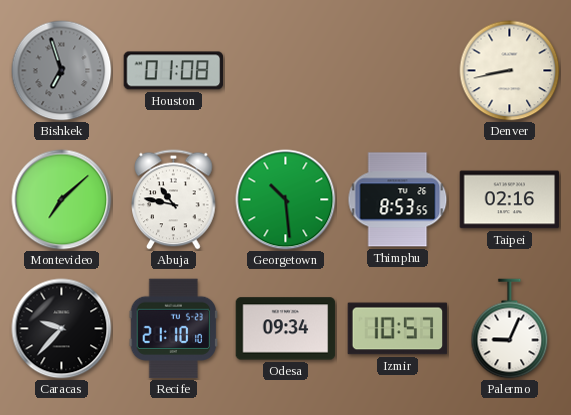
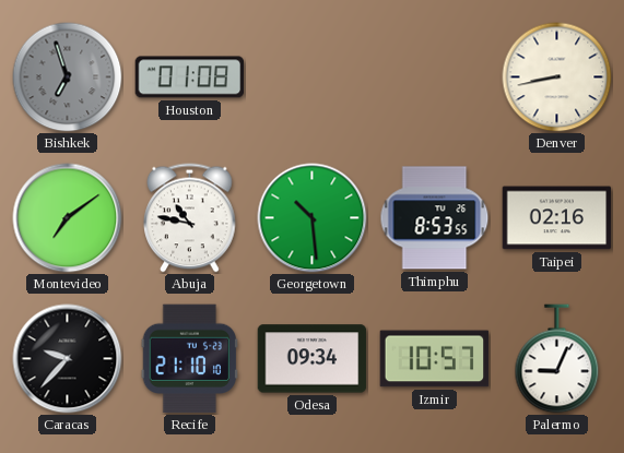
Montevideo: 7:08 -> 7:09 (68, 218)
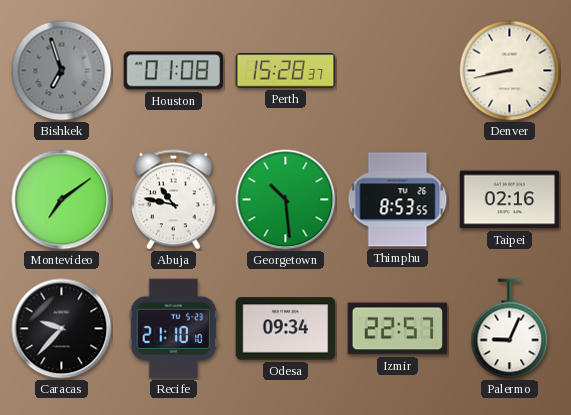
Perth: none -> 15:28 (286, 71)
Izmir: 10:57 -> 22:57 (398, 329)
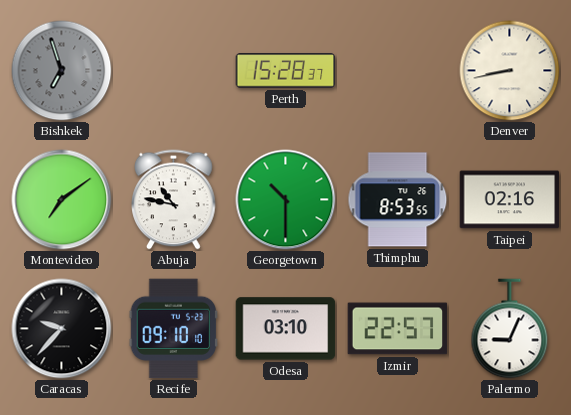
Houston: 01:08 -> none (174, 71)
Georgetown: 10:29 -> 10:30 (286, 200)
Recife: 21:10 -> 09:10 (174, 329)
Odesa: 09:34 -> 03:10 (286, 329)
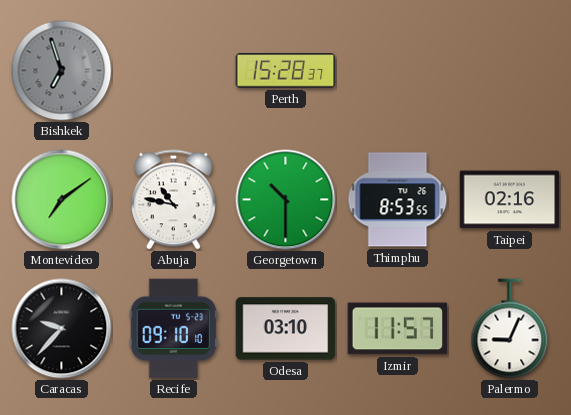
Denver: 8:43 -> none (510, 71)
Izmir: 22:57 -> 11:57 (398, 329)
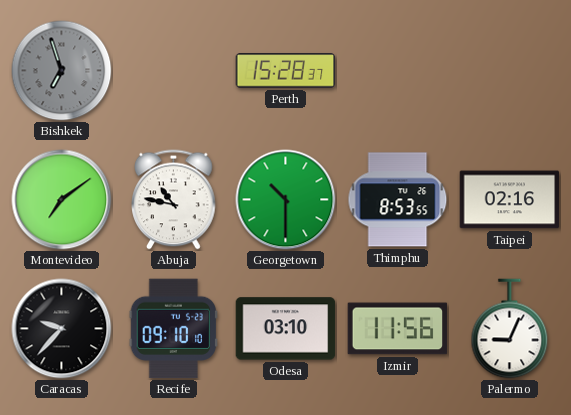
Izmir: 11:57 -> 11:56 (398, 329)
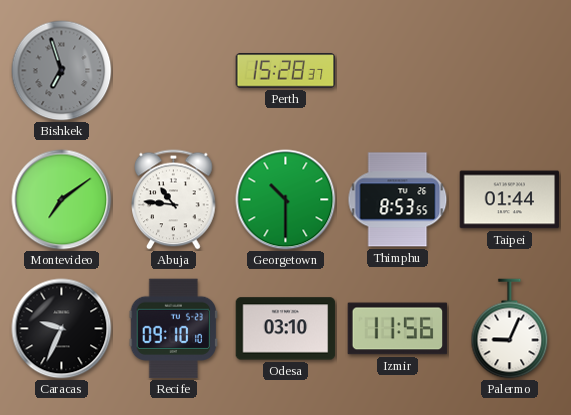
Abuja: 10:47 -> 10:46 (174, 200)
Taipei: 02:16 -> 01:44 (510, 200)
Caracas: 9:37 -> 9:34 (62, 329)
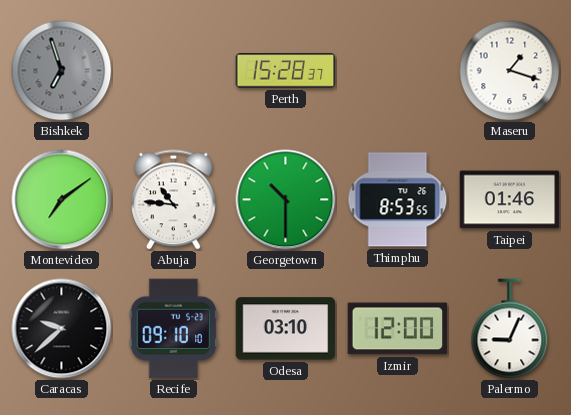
Maseru: none -> 1:18 (510, 71)
Taipei: 01:44 -> 01:46 (510, 200)
Caracas: 9:34 -> 9:38 (62, 329)
Izmir: 11:56 -> 12:00 (398, 329)
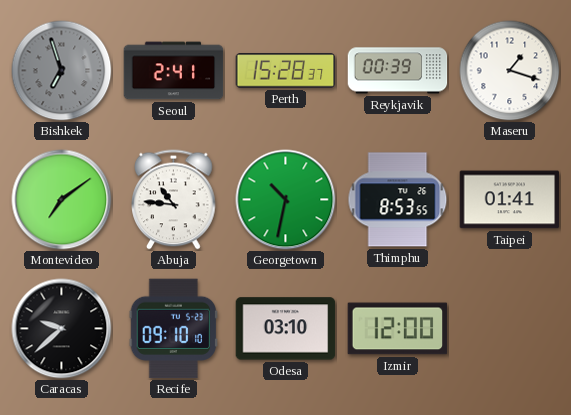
Seoul: none -> 2:41 (174, 71)
Reykjavik: none -> 00:39 (398, 71)
Georgetown: 10:30 -> 10:32 (286, 200)
Taipei: 01:46 -> 01:41 (510, 200)
Palermo: 9:04 -> none (510, 329)
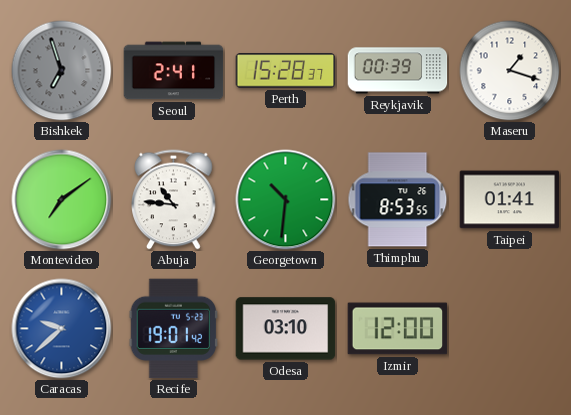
Georgetown: 10:32 -> 10:31 (286, 200)
Caracas dial: black -> blue (62, 329)
Recife: 09:10 -> 19:01 (174, 329)
